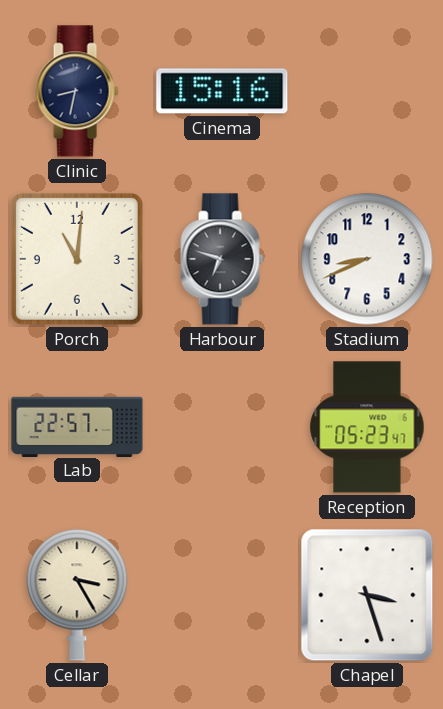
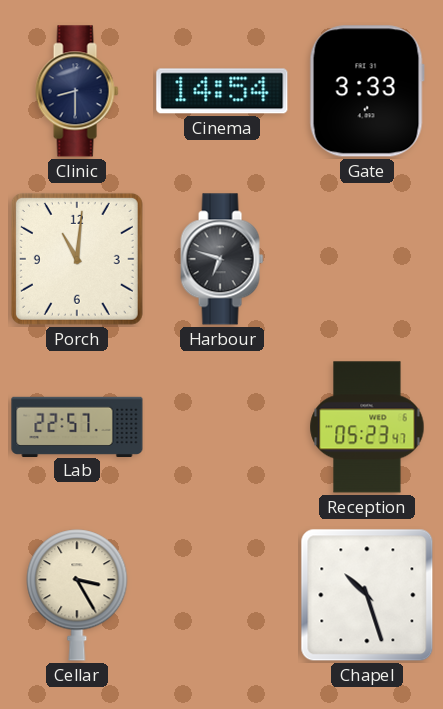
Clinic: 8:32 -> 8:30 (77, 91)
Cinema: 15:16 -> 14:54 (222, 91)
Gate: none -> 3:33 (367, 91)
Stadium: 8:41 -> none (367, 259)
Chapel: 3:27 -> 10:27 (367, 595)
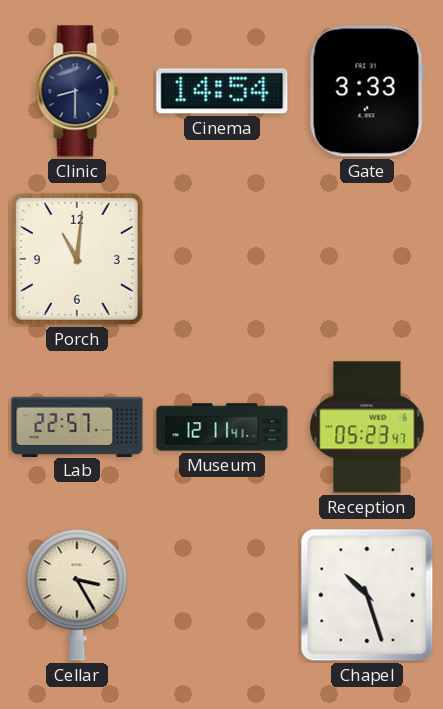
Harbour: 6:48 -> none (222, 259)
Museum: none -> 12:11 (222, 427)
